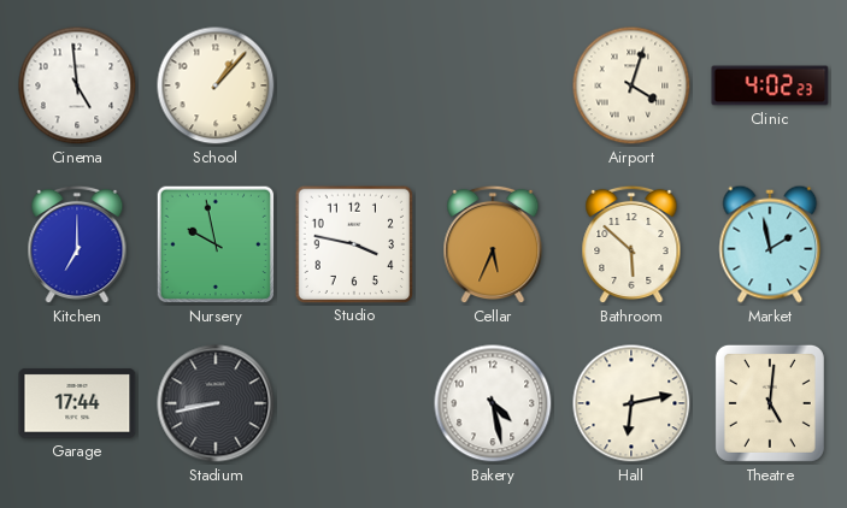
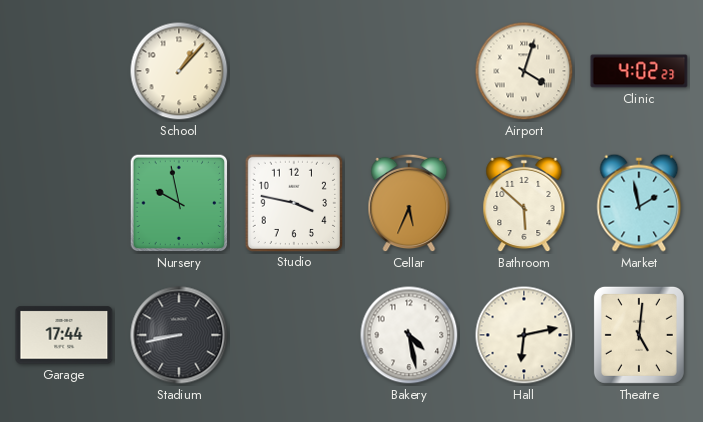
Cinema: 4:59 -> none (77, 85)
Kitchen: 7:00 -> none (77, 244)
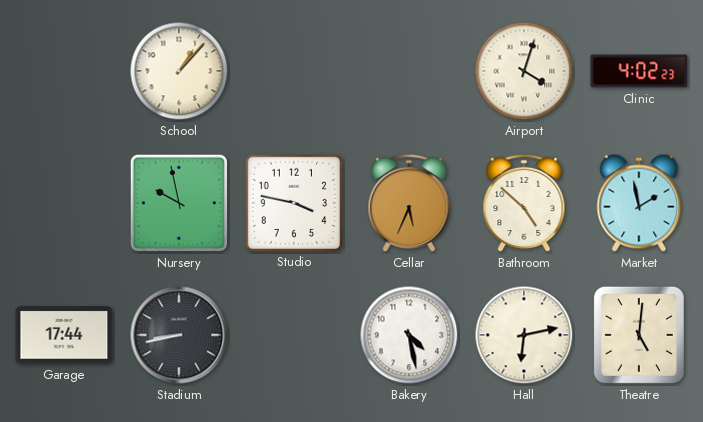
Bathroom: 5:52 -> 4:52 (524, 203)
